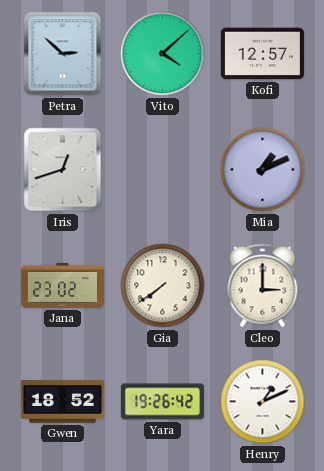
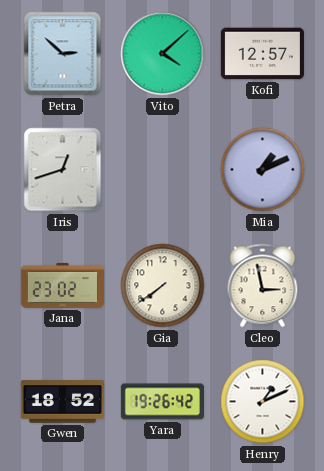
Cleo: 3:00 -> 2:58 (263, 286)
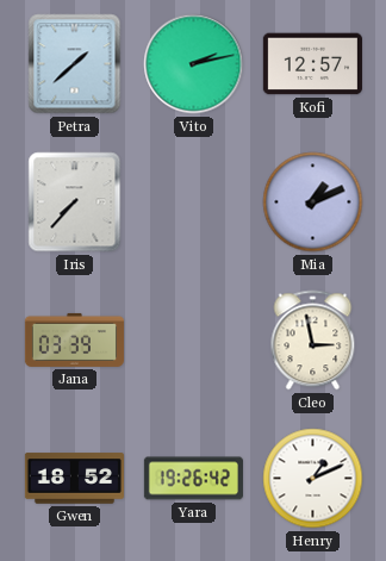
Petra: 2:52 -> 1:38 (75, 64)
Vito: 4:08 -> 2:13 (194, 64)
Iris: 12:42 -> 7:37 (75, 202)
Jana: 23:02 -> 03:39 (74, 339)
Gia: 7:39 -> none (163, 286)
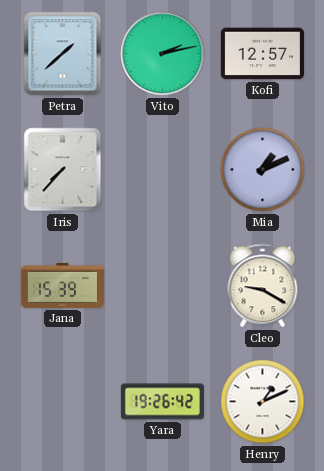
Jana: 03:39 -> 15:39 (62, 285)
Cleo: 2:58 -> 9:20 (263, 286)
Gwen: 18:52 -> none (74, 479)
